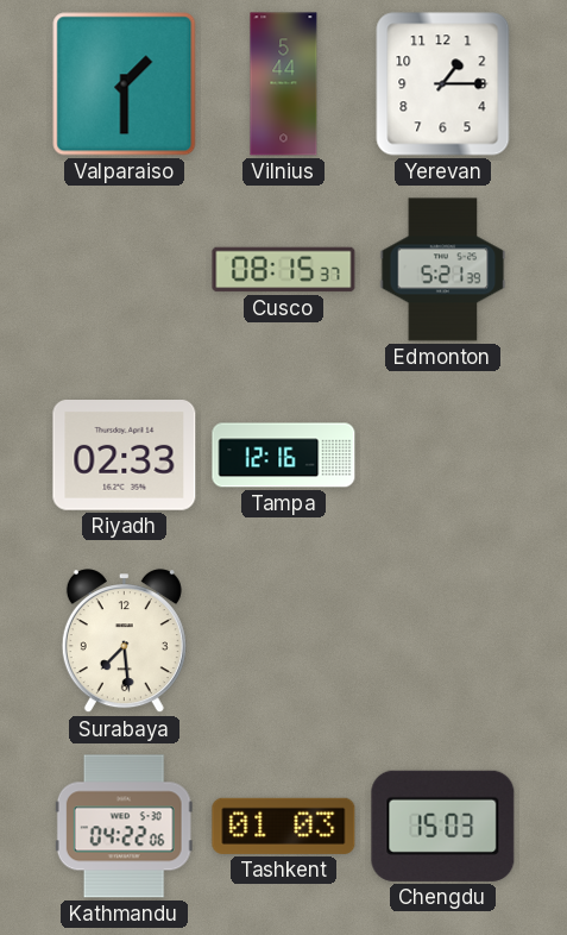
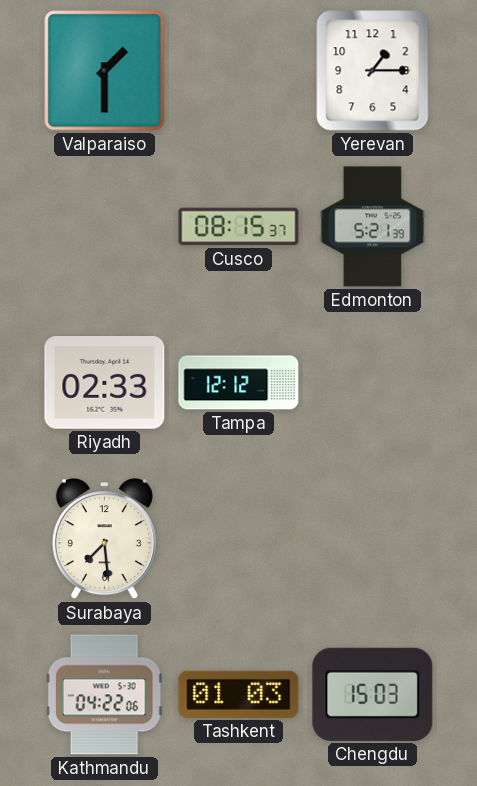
Vilnius: 5:44 -> none (284, 84)
Tampa: 12:16 -> 12:12 (239, 383)
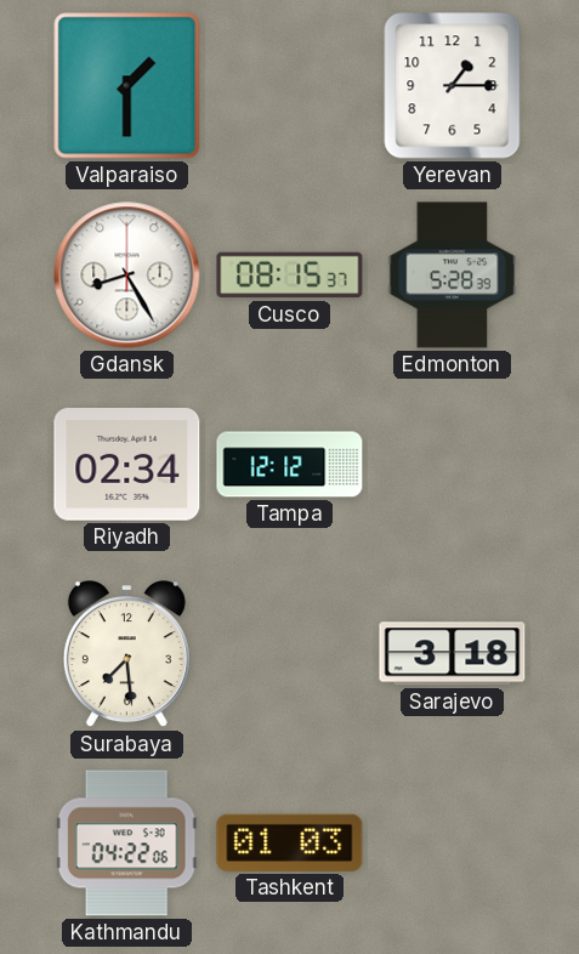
Gdansk: none -> 8:25 (127, 276)
Edmonton: 5:21 -> 5:28 (453, 276)
Riyadh: 02:33 -> 02:34 (127, 465)
Sarajevo: none -> 3:18 (453, 654)
Chengdu: 15:03 -> none (373, 694)
